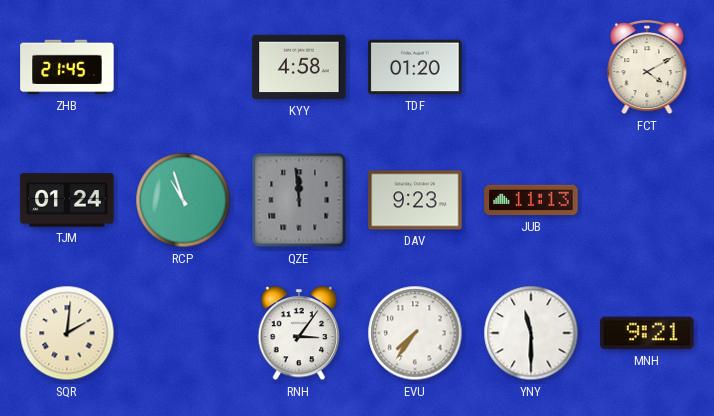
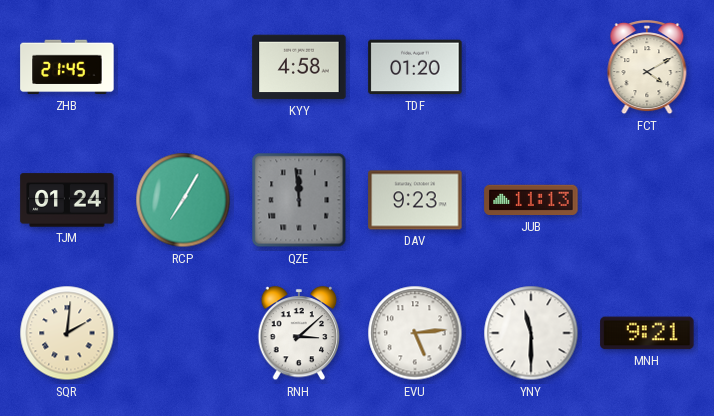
RCP: 10:57 -> 7:05 (183, 200)
RNH: 3:06 -> 3:08 (299, 334)
EVU: 7:36 -> 5:14 (415, 333)
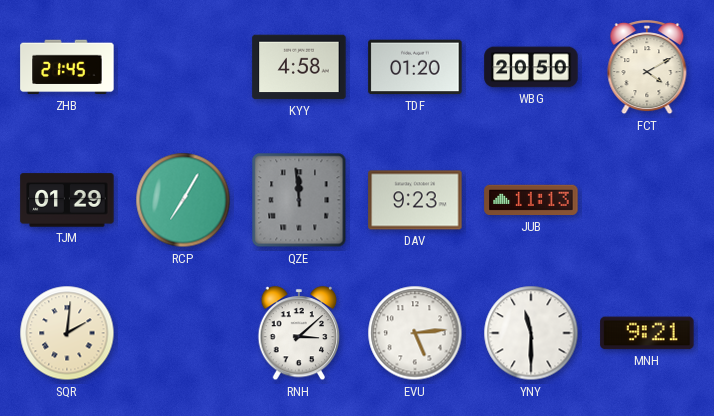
WBG: none -> 20:50 (531, 67)
TJM: 01:24 -> 01:29 (67, 200)
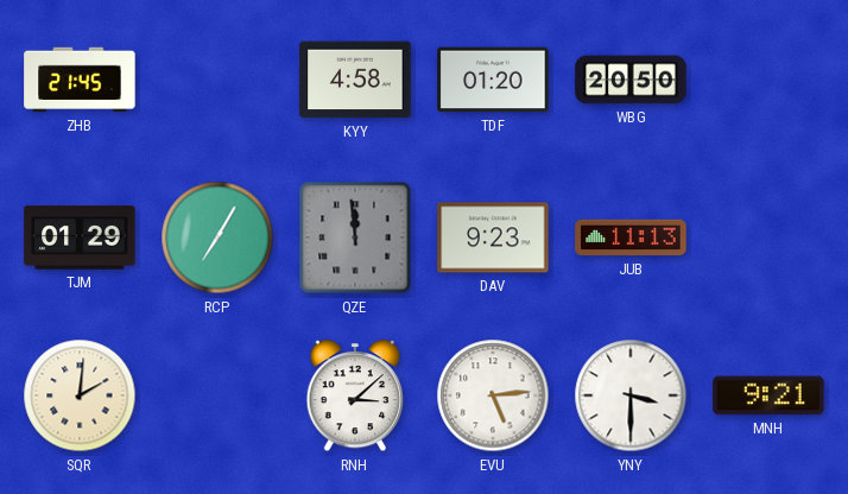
FCT: 4:10 -> none (647, 68)
YNY: 11:30 -> 3:30 (631, 395)
